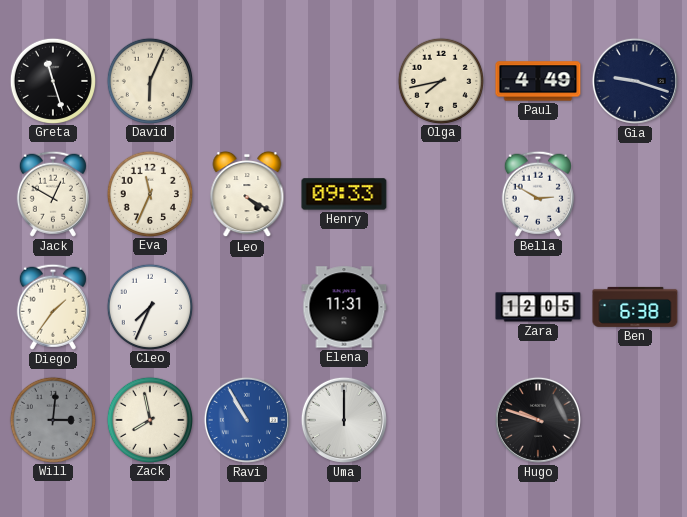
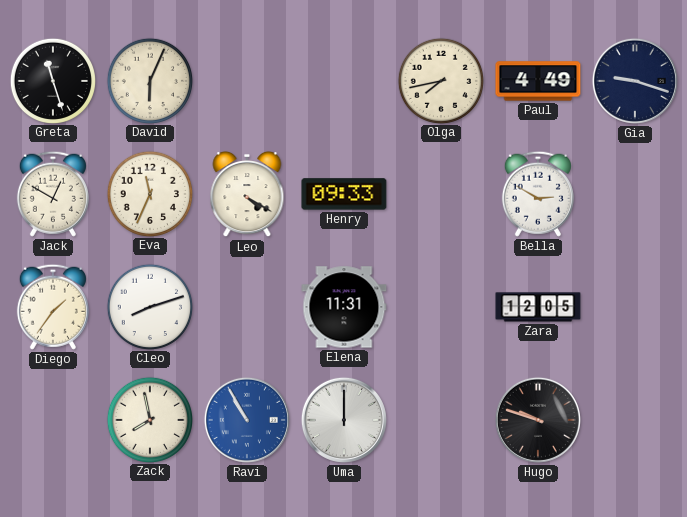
Cleo: 7:34 -> 8:12 (149, 306)
Ben: 6:38 -> none (635, 307)
Will: 3:01 -> none (52, 419)
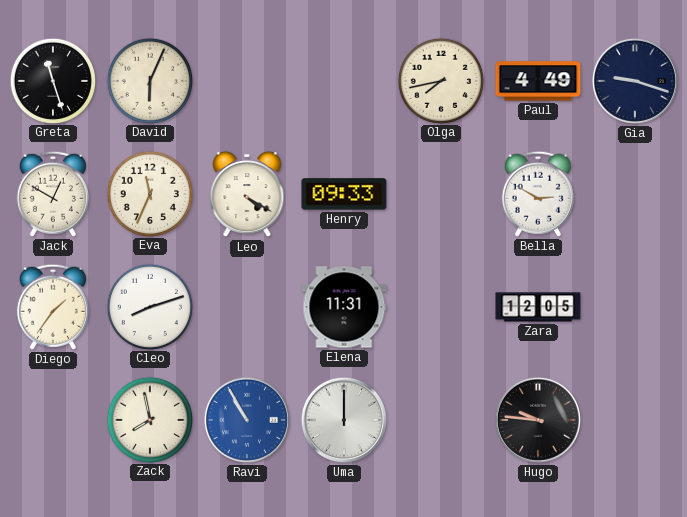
Hugo: 9:48 -> 9:46 (538, 420)
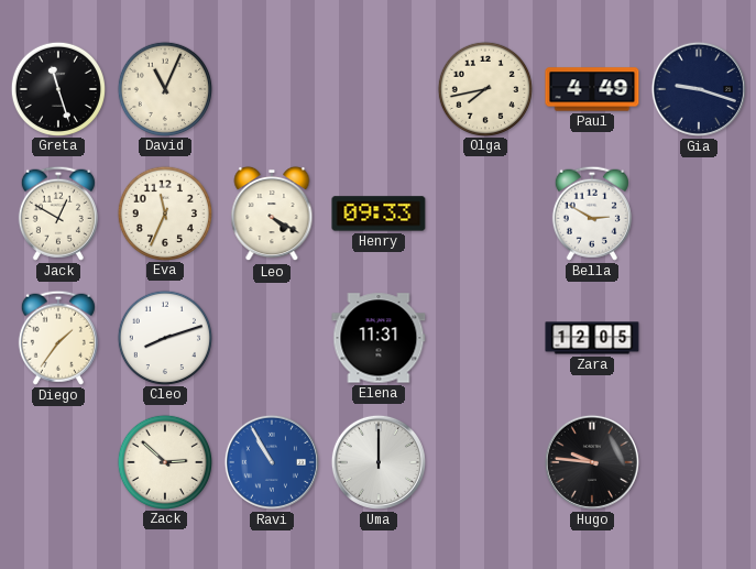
David: 6:04 -> 11:04 (164, 88)
Zack: 7:58 -> 2:52 (164, 461)
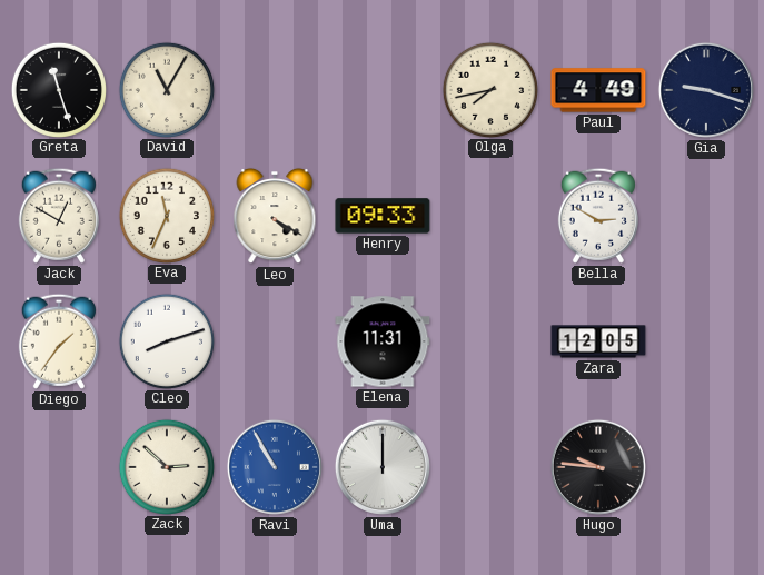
David: 11:04 -> 11:05 (166, 89)
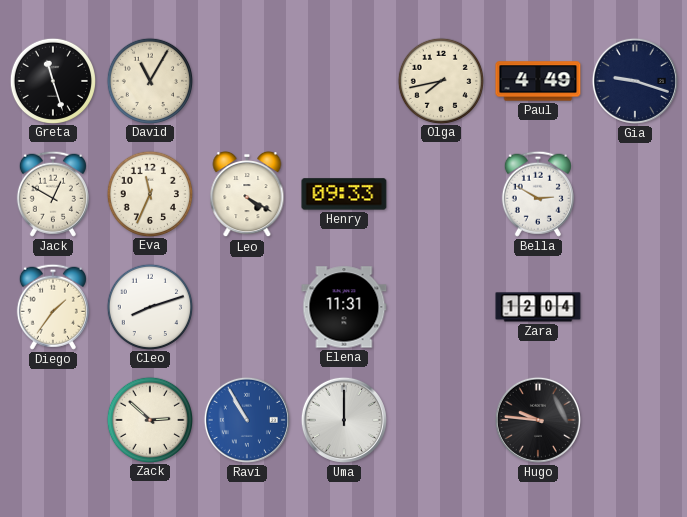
Zara: 12:05 -> 12:04 (538, 307)
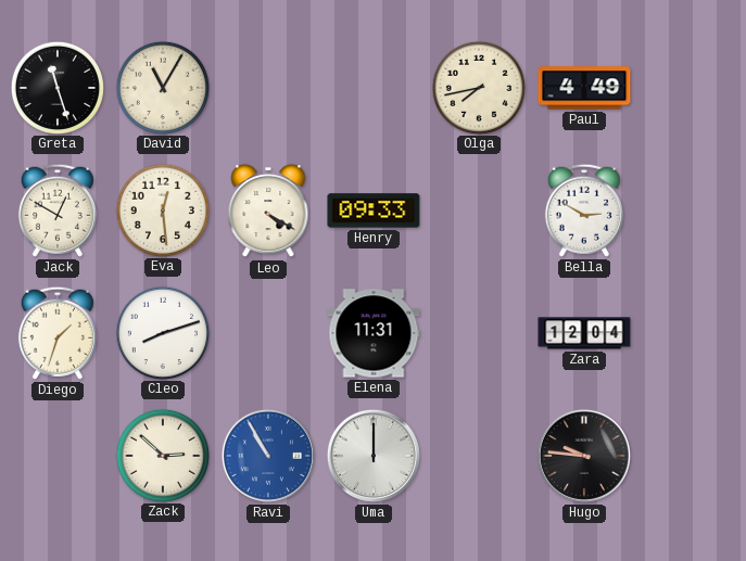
Gia: 9:18 -> none (635, 81)
Eva: 11:34 -> 12:29 (162, 209)
Diego: 1:36 -> 1:33 (58, 333)
